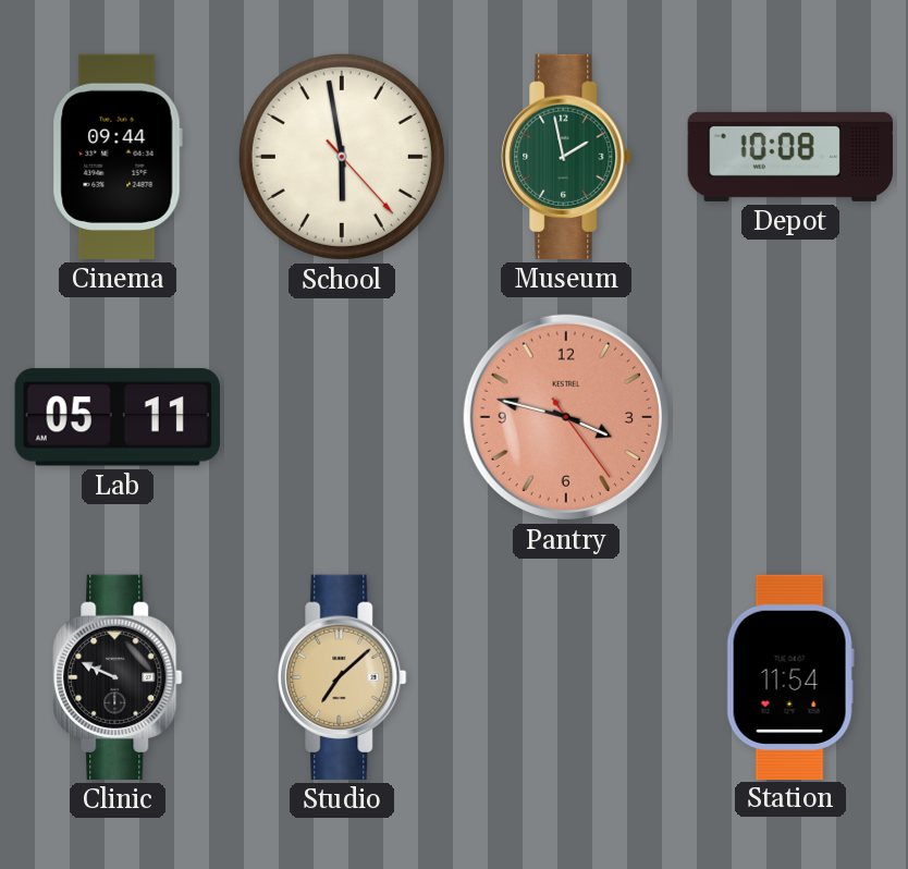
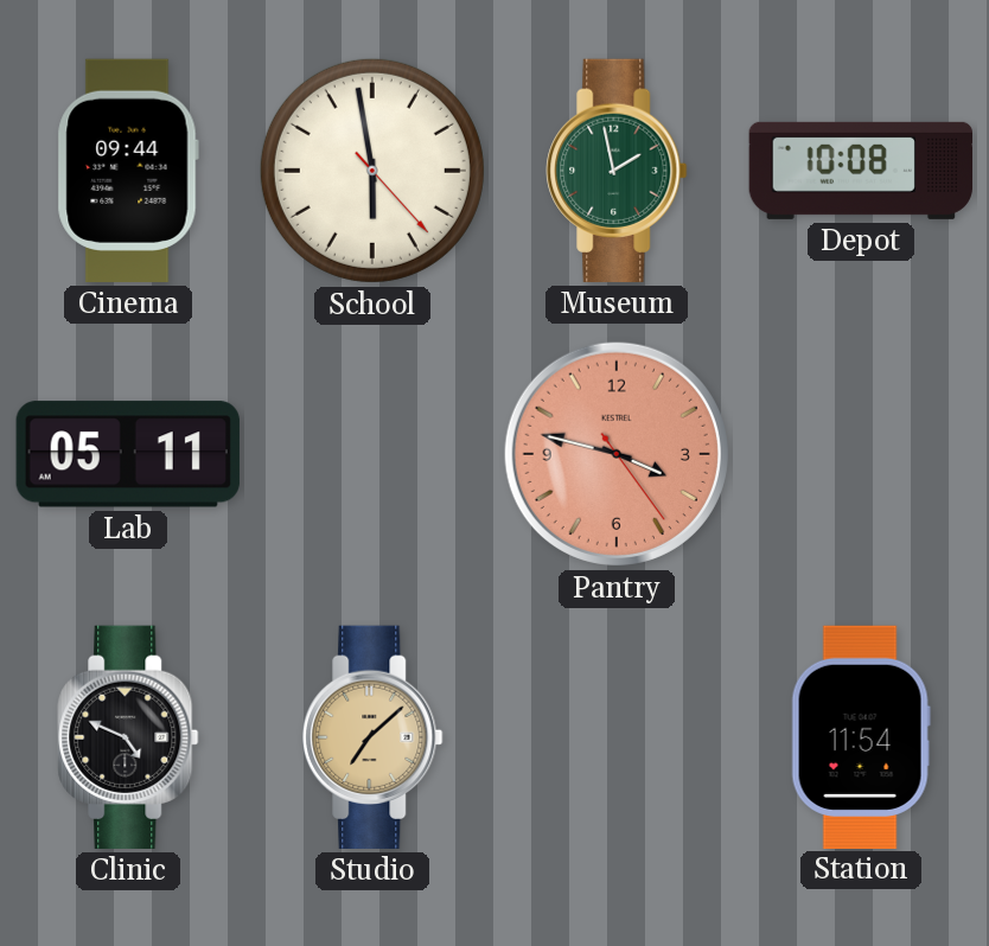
Clinic: 9:49 -> 4:49 (128, 737)
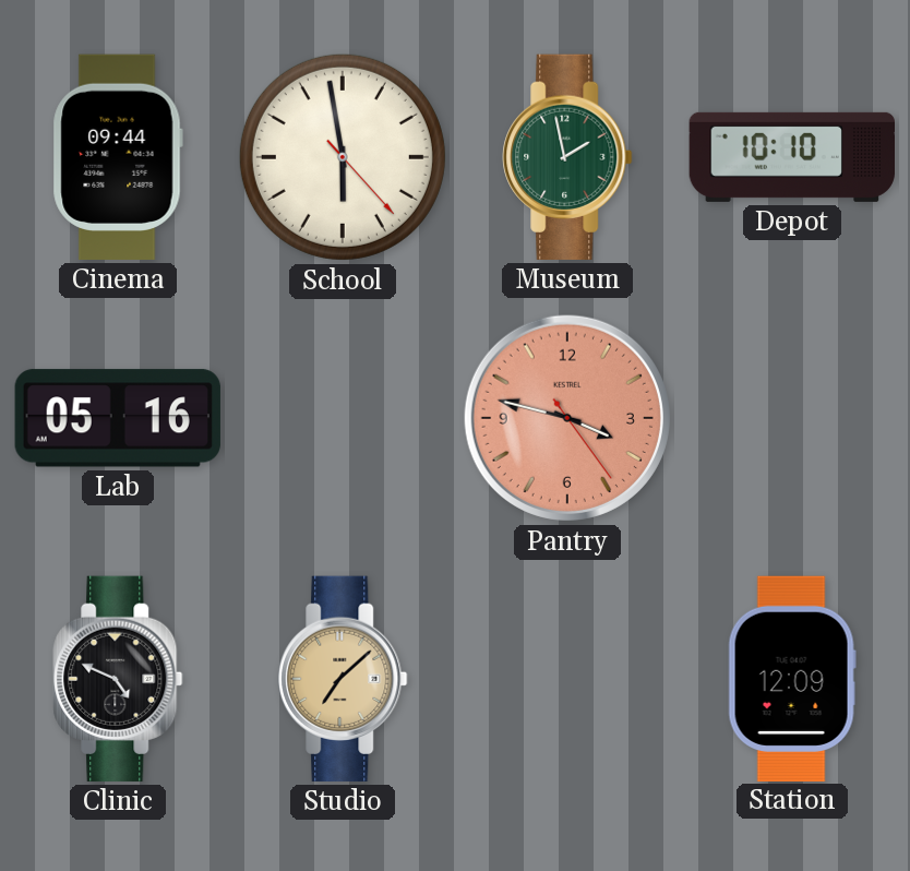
Depot: 10:08 -> 10:10 (791, 157)
Lab: 05:11 -> 05:16 (118, 418)
Station: 11:54 -> 12:09 (792, 678)
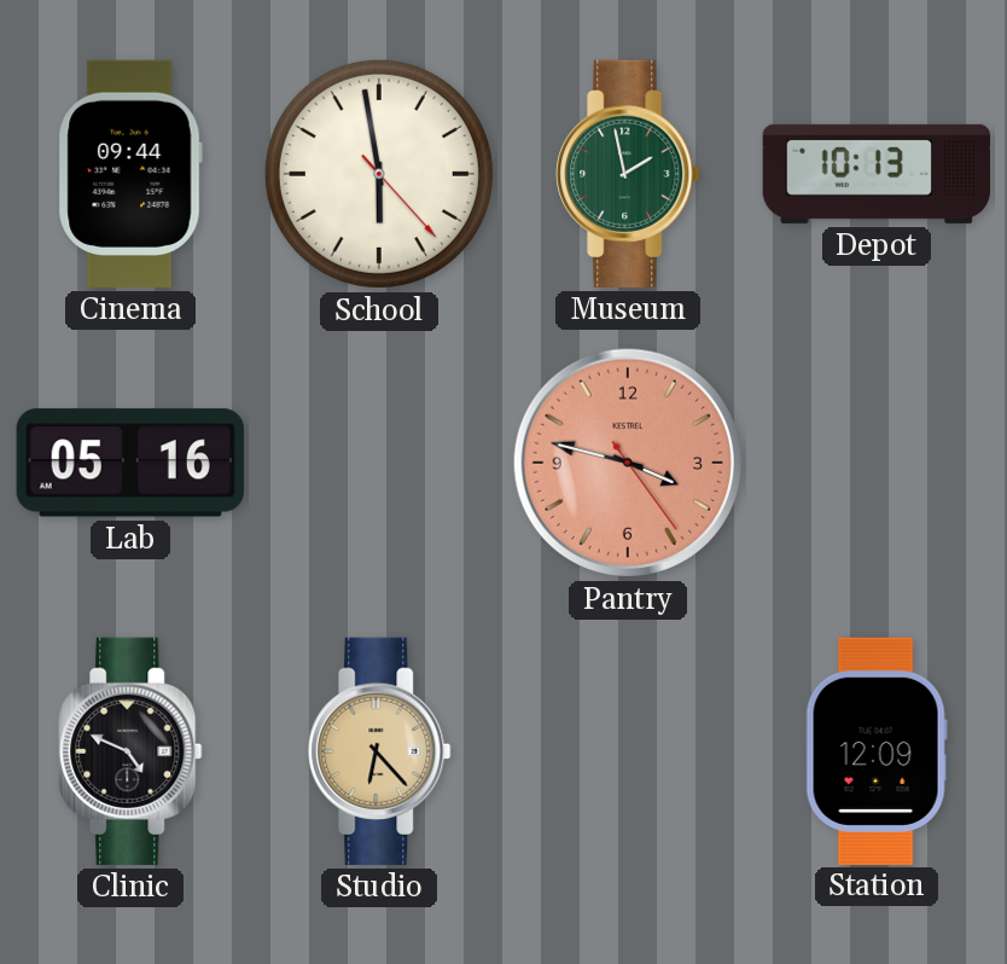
Depot: 10:10 -> 10:13 (875, 174)
Studio: 7:08 -> 6:23 (379, 751)
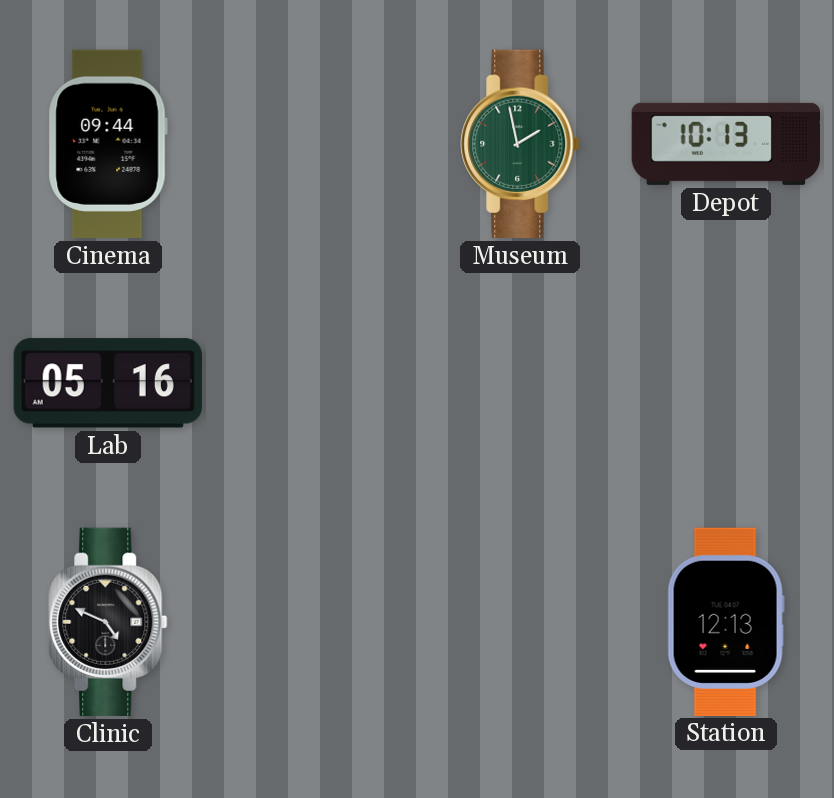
School: 5:58 -> none (379, 174)
Pantry: 3:47 -> none (628, 463)
Studio: 6:23 -> none (379, 751)
Station: 12:09 -> 12:13 (726, 621)
